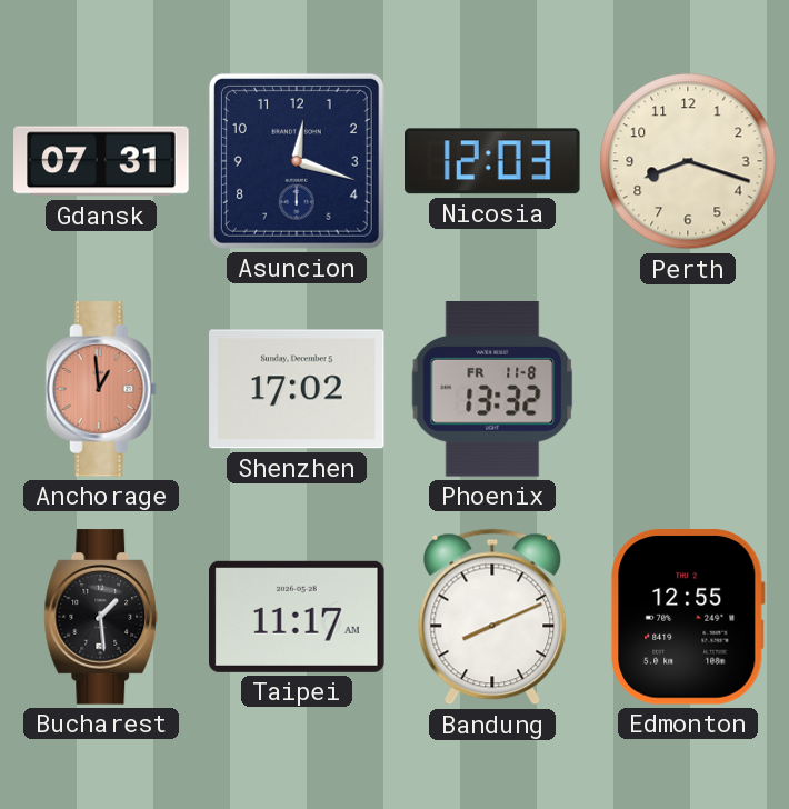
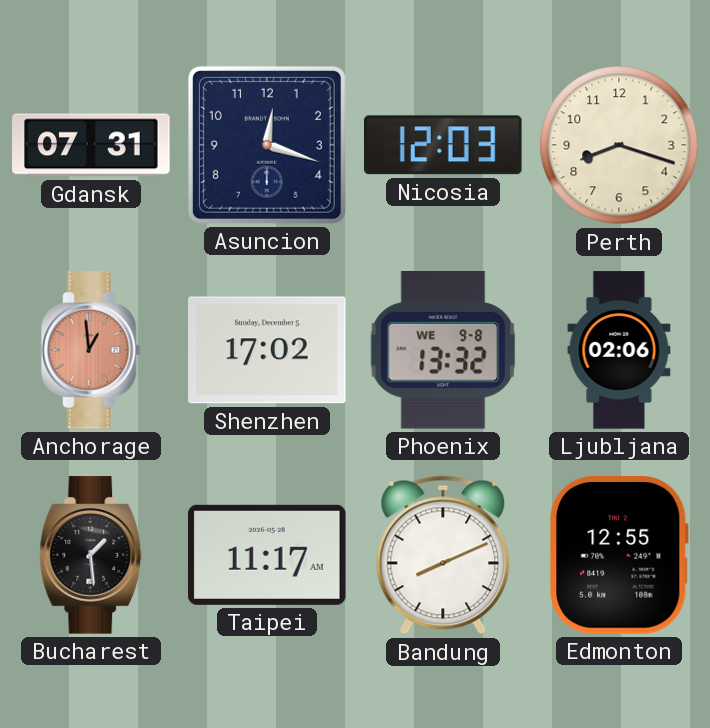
Phoenix date: FR 11-8 -> WE 9-8 (443, 351)
Ljubljana: none -> 02:06 (619, 350)
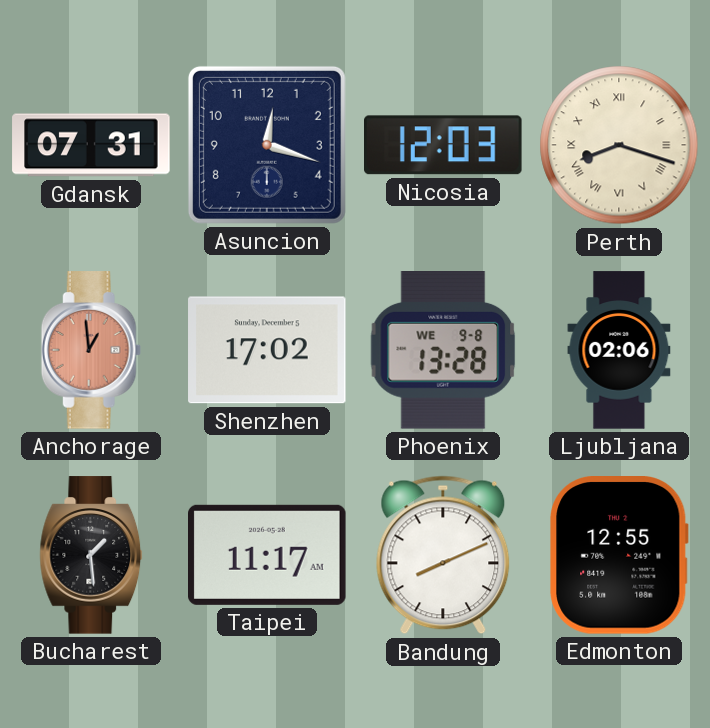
Perth numerals: Arabic -> Roman (619, 145)
Phoenix: 13:32 -> 13:28 (443, 351)
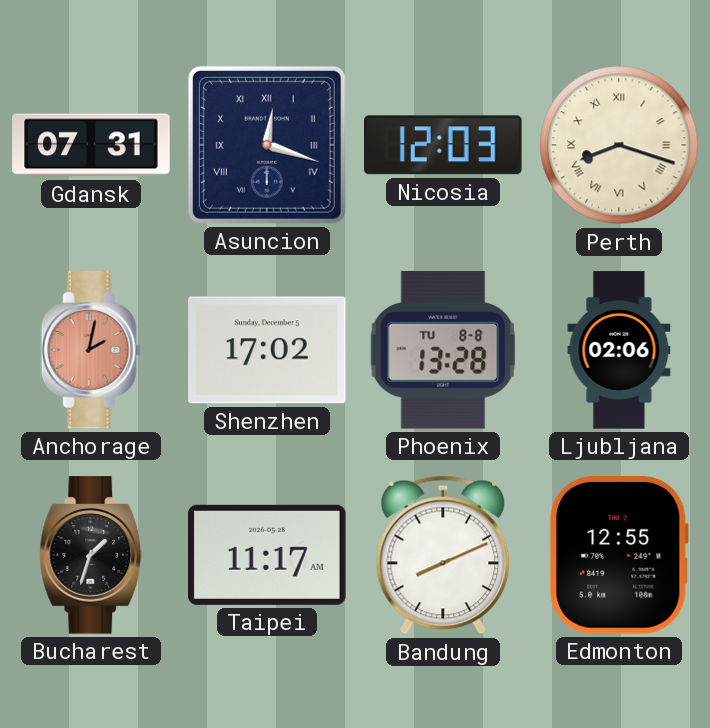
Asuncion numerals: Arabic -> Roman (267, 145)
Anchorage: 12:59 -> 2:02 (91, 350)
Phoenix date: WE 9-8 -> TU 8-8 (443, 351)
Bucharest: 1:29 -> 1:33 (91, 555)
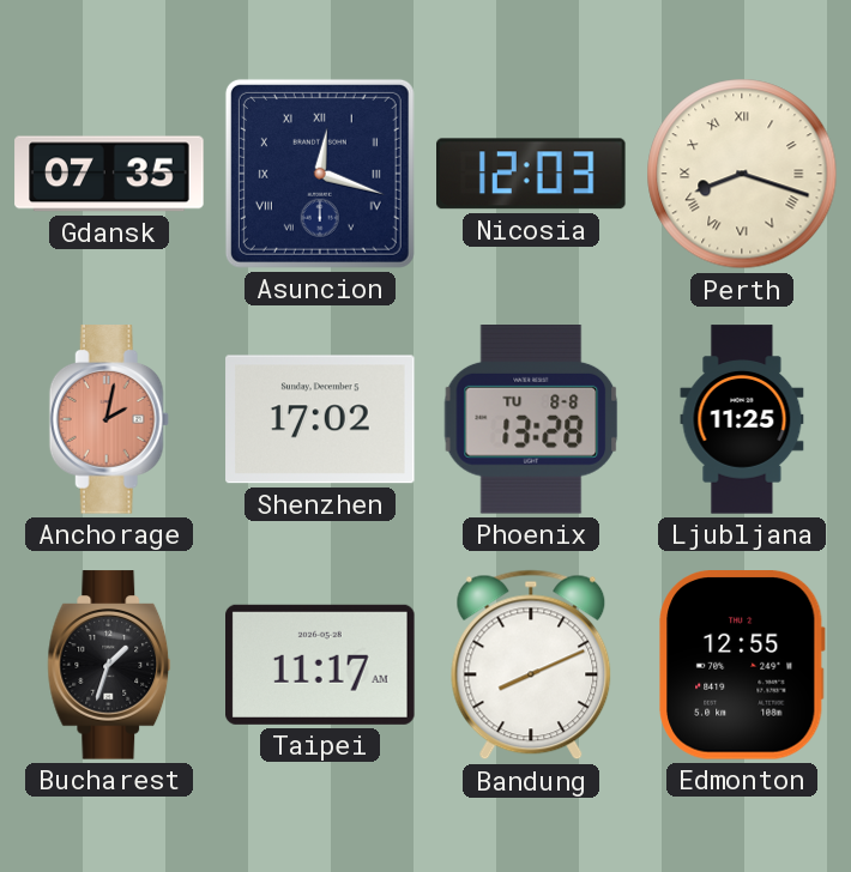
Gdansk: 07:31 -> 07:35 (109, 174)
Ljubljana: 02:06 -> 11:25 (742, 419)
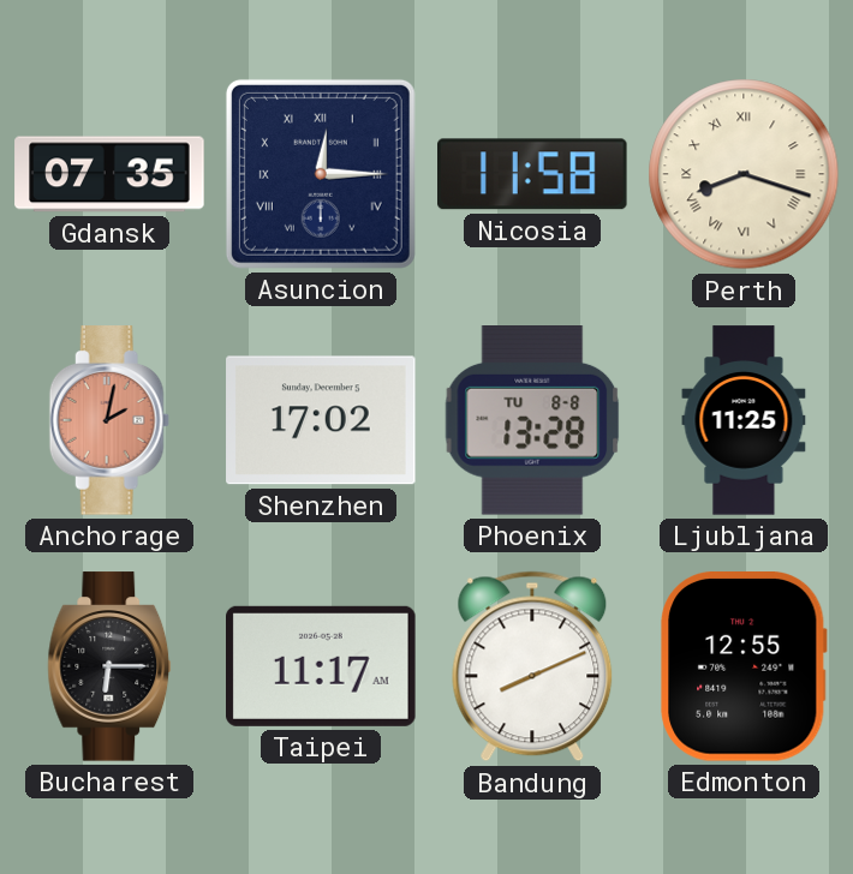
Asuncion: 12:18 -> 12:15 (321, 174)
Nicosia: 12:03 -> 11:58 (533, 174)
Bucharest: 1:33 -> 6:15 (109, 666)
